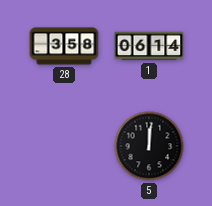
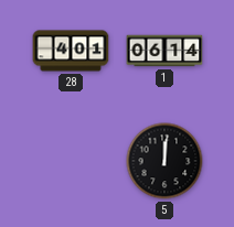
28: 3:58 -> 4:01 (71, 51)
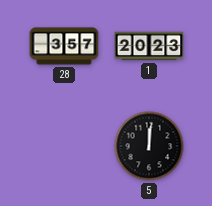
28: 4:01 -> 3:57 (64, 46)
1: 06:14 -> 20:23 (149, 46)
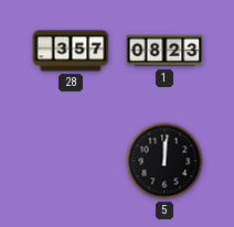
1: 20:23 -> 08:23 (164, 51)
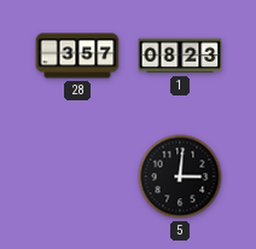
5: 12:01 -> 3:01 (180, 176)
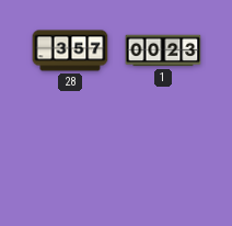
1: 08:23 -> 00:23 (163, 50)
5: 3:01 -> none (180, 176)
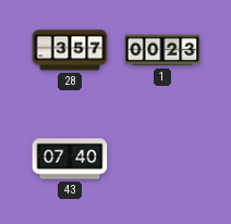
43: none -> 07:40 (70, 159)
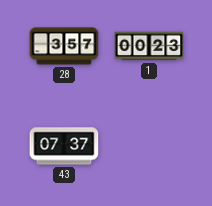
43: 07:40 -> 07:37 (64, 146)
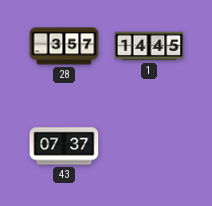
1: 00:23 -> 14:45 (149, 46)
